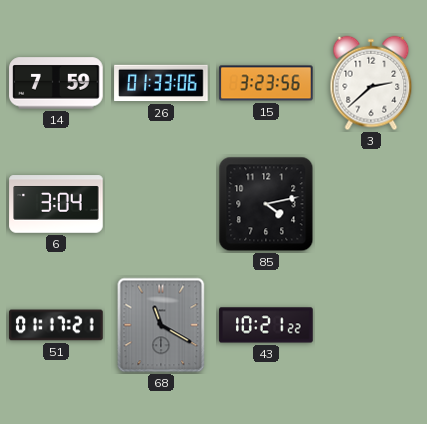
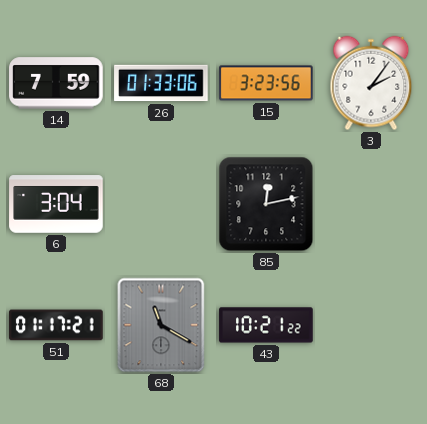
3: 2:38 -> 2:06 (371, 83)
85: 4:13 -> 12:13 (266, 204)
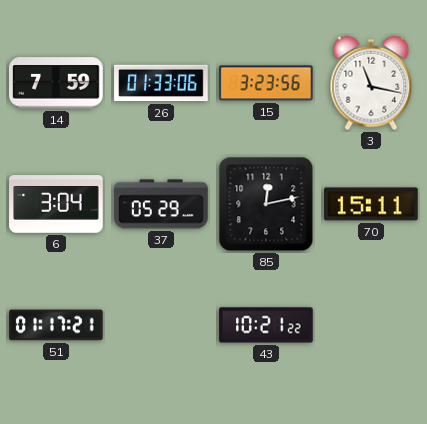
3: 2:06 -> 11:17 (371, 83)
37: none -> 05:29 (161, 204)
70: none -> 15:11 (371, 204)
68: 11:20 -> none (161, 325)
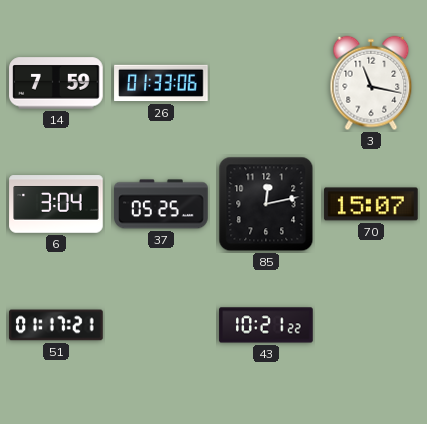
15: 3:23 -> none (266, 83)
37: 05:29 -> 05:25 (161, 204)
70: 15:11 -> 15:07 (371, 204)
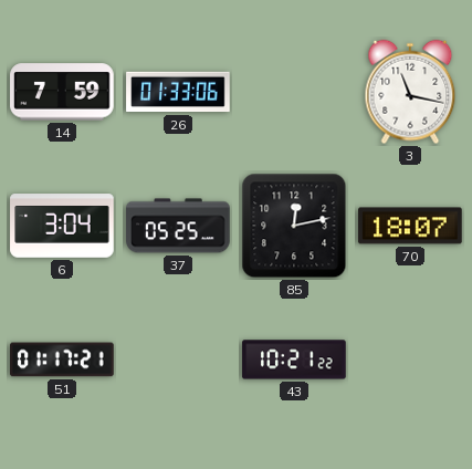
70: 15:07 -> 18:07 (410, 226)
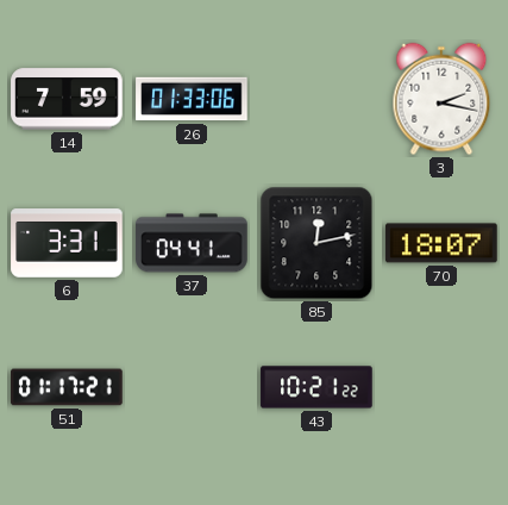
3: 11:17 -> 2:17 (441, 99)
6: 3:04 -> 3:31 (67, 243)
37: 05:25 -> 04:41 (192, 243)
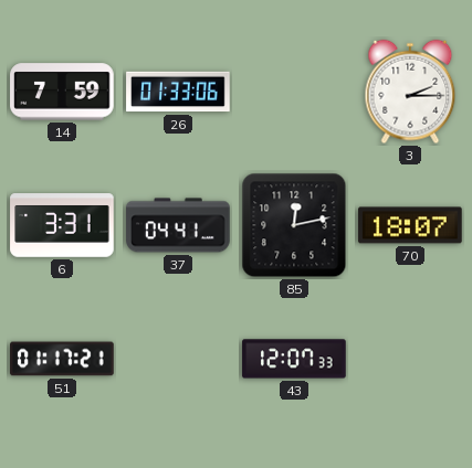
3: 2:17 -> 2:15 (410, 92)
43: 10:21 -> 12:07 (294, 359)
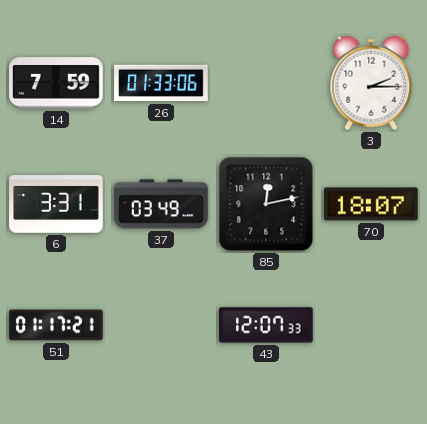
37: 04:41 -> 03:49 (161, 204)
